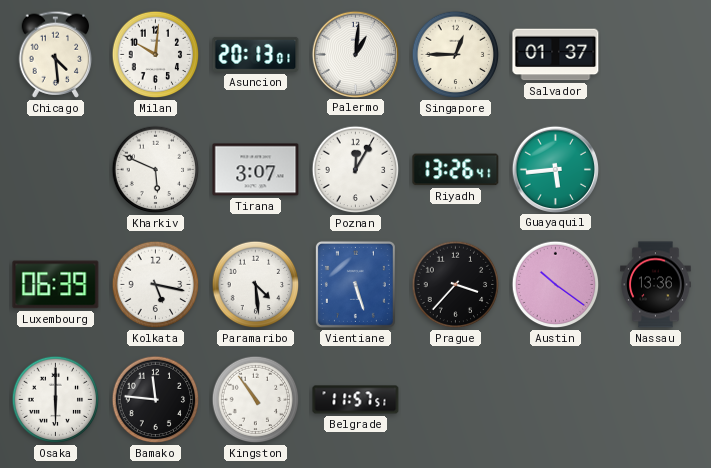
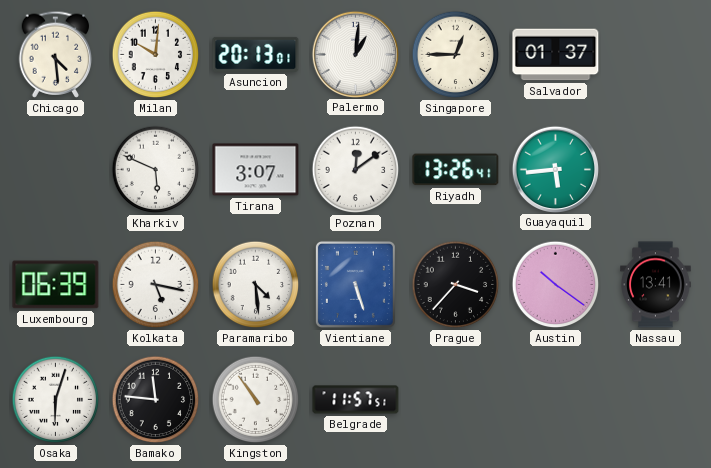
Poznan: 12:05 -> 12:09 (356, 170)
Nassau: 13:36 -> 13:41 (656, 285)
Osaka: 6:00 -> 6:03 (56, 400)
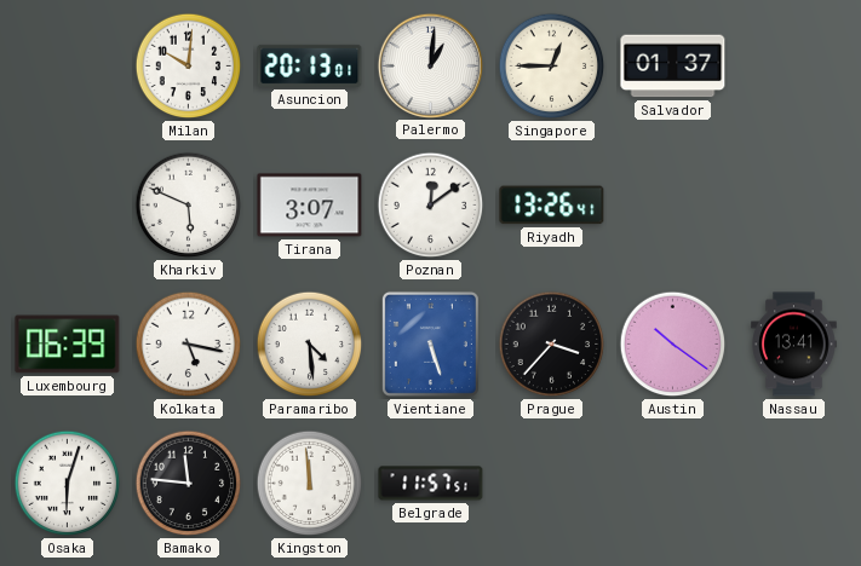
Chicago: 4:29 -> none (56, 54)
Guayaquil: 5:44 -> none (555, 169)
Kingston: 10:54 -> 11:59 (310, 484)
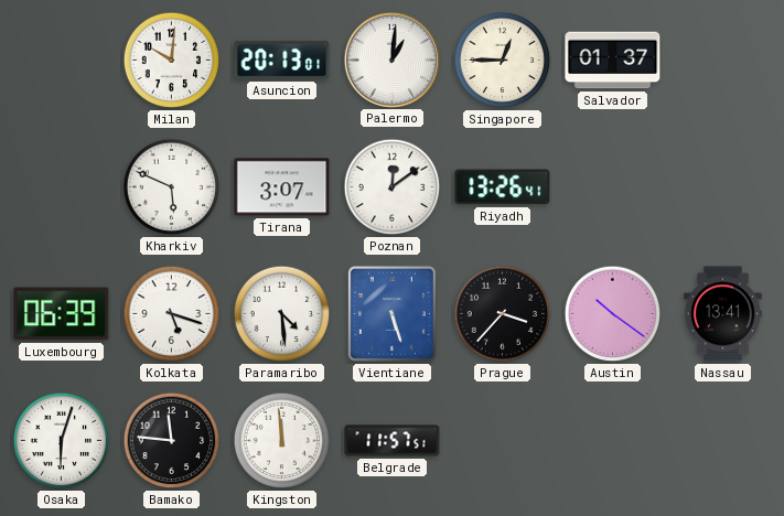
Kolkata: 5:17 -> 5:18 (172, 314)
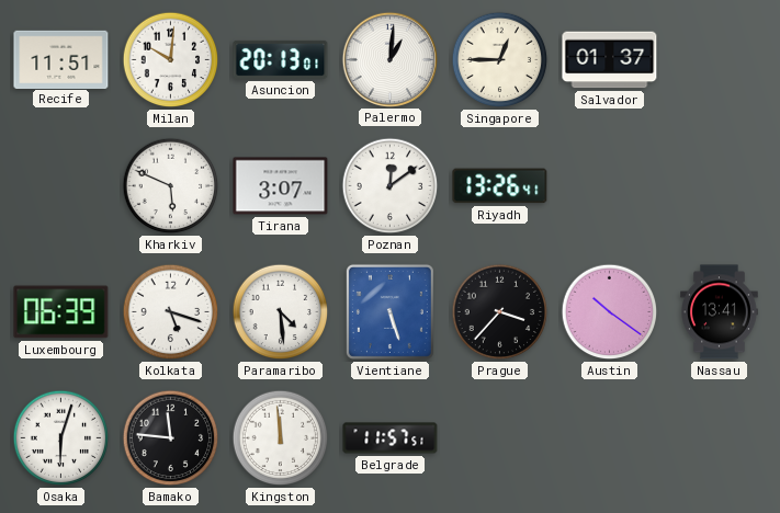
Recife: none -> 11:51 (61, 59)
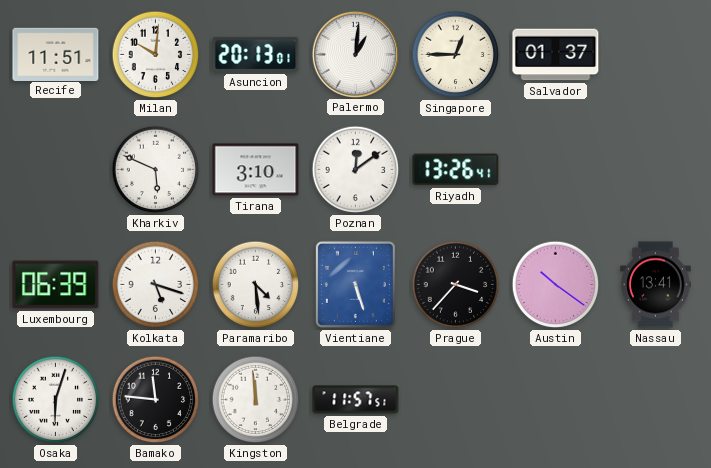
Tirana: 3:07 -> 3:10 (256, 170)
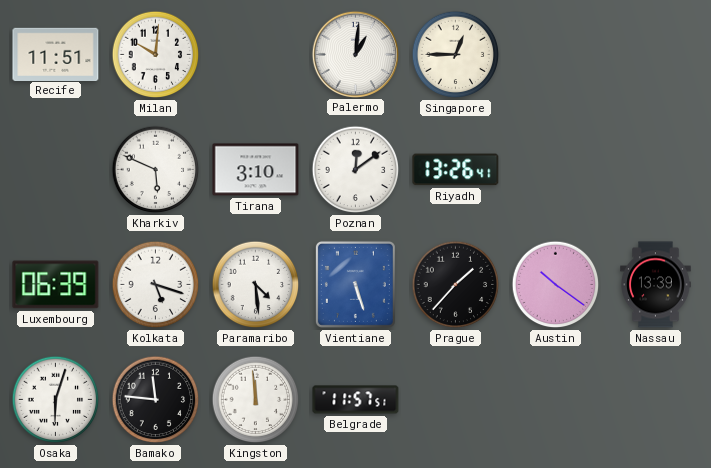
Asuncion: 20:13 -> none (256, 54)
Salvador: 01:37 -> none (556, 55)
Prague: 3:37 -> 1:37 (456, 285)
Nassau: 13:41 -> 13:39 (656, 285)
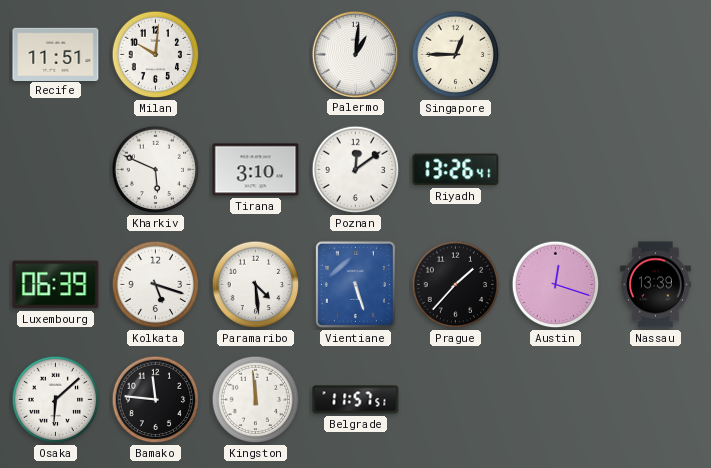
Austin: 10:21 -> 12:18 (556, 285)
Osaka: 6:03 -> 6:08 (56, 400)
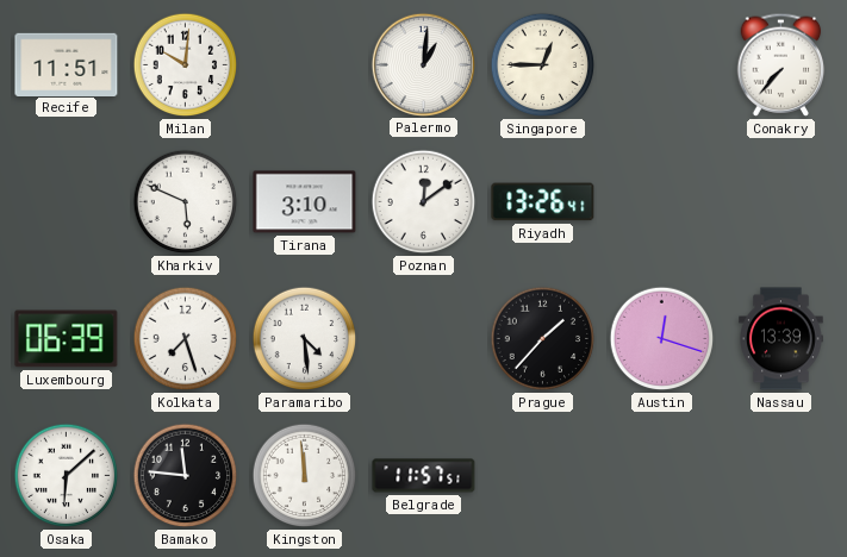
Conakry: none -> 7:37 (781, 64)
Kolkata: 5:18 -> 7:27 (186, 339)
Vientiane: 5:27 -> none (355, 284)
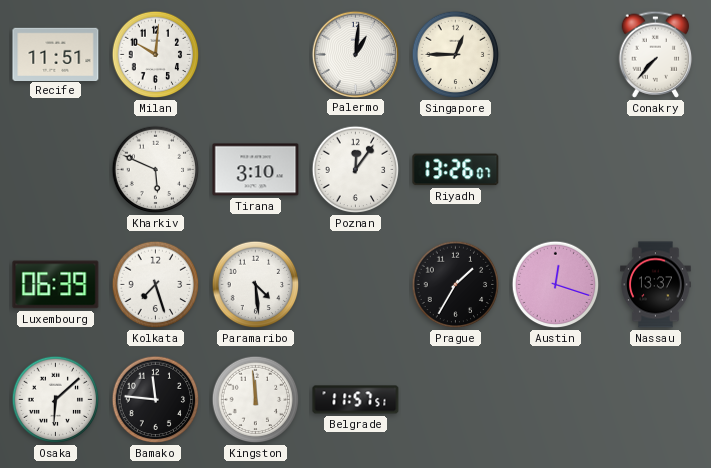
Poznan: 12:09 -> 12:06 (356, 170)
Riyadh: 13:26:41 -> 13:26:07 (456, 170)
Prague: 1:37 -> 1:35 (456, 285)
Nassau: 13:39 -> 13:37 (656, 285)
